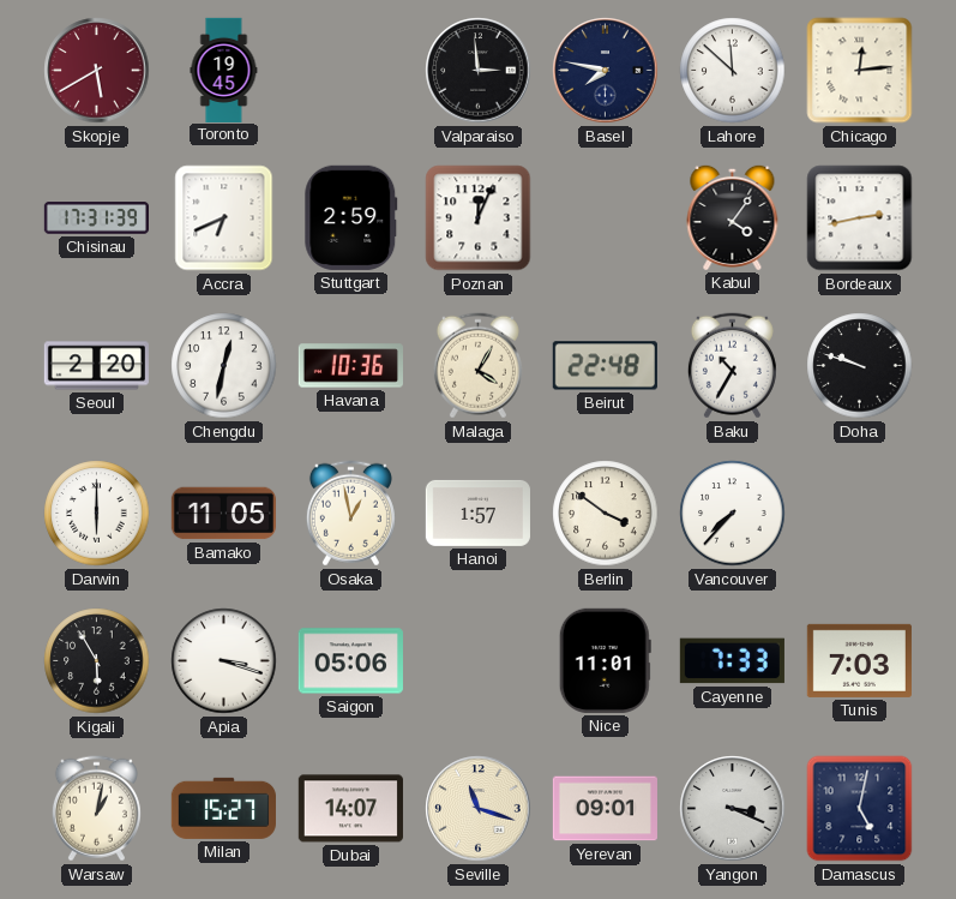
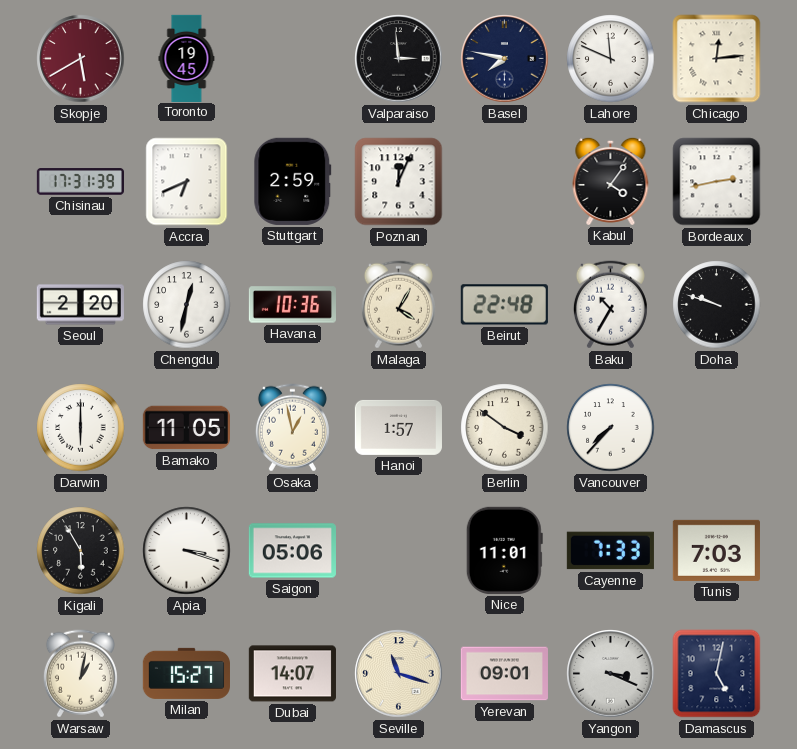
Lahore: 11:52 -> 11:49 (611, 59)
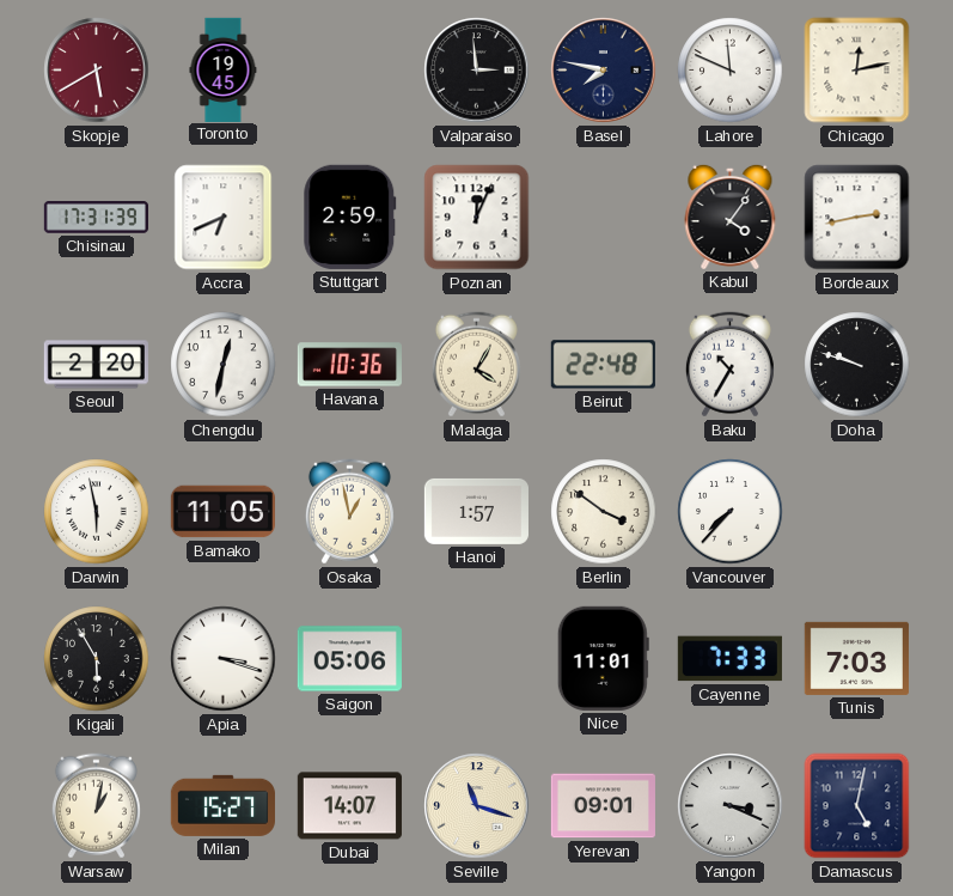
Chicago: 12:14 -> 12:13 (857, 71)
Darwin: 6:00 -> 5:58 (97, 512)
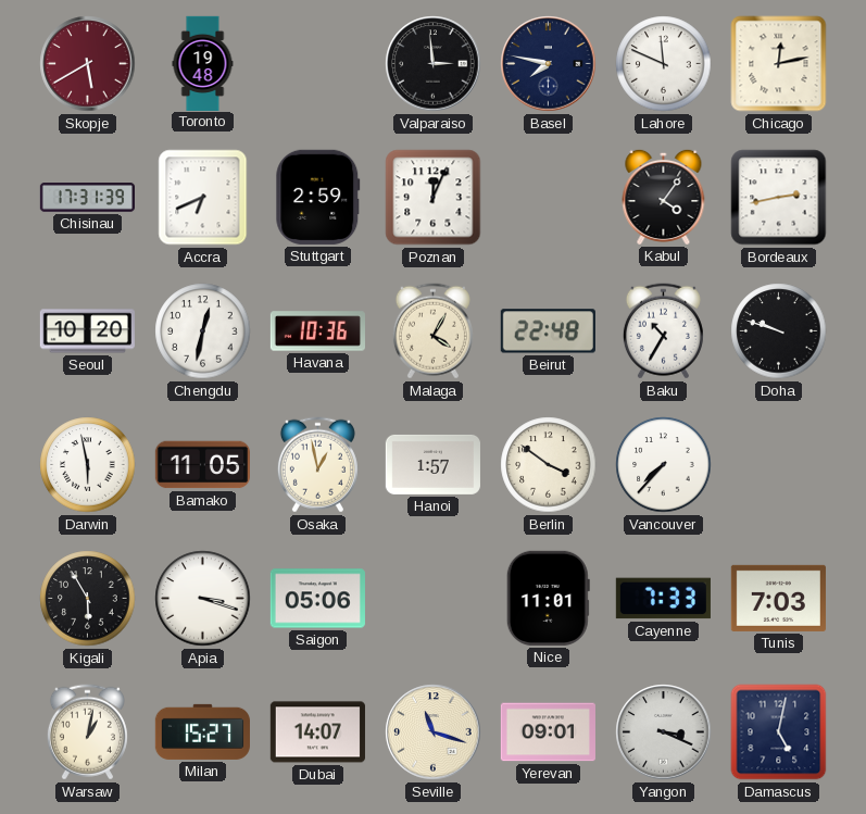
Toronto: 19:45 -> 19:48 (203, 63)
Seoul: 2:20 -> 10:20 (87, 331)
